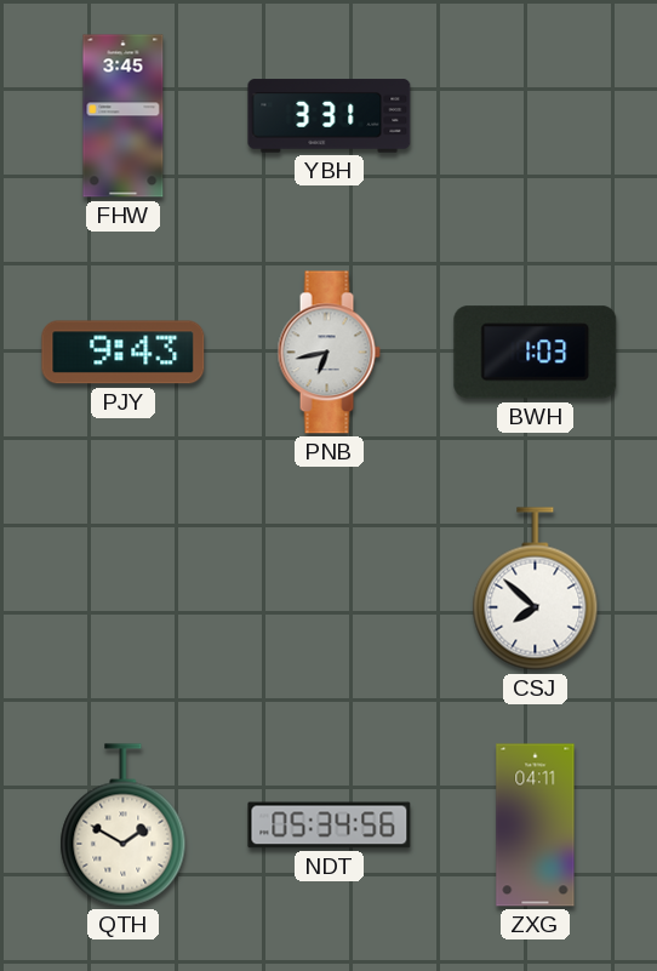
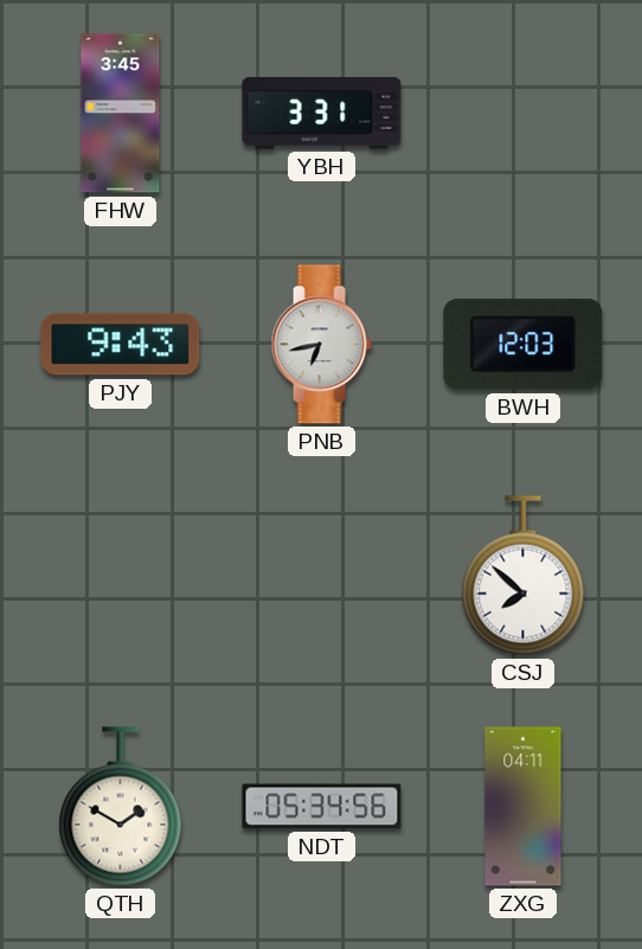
BWH: 1:03 -> 12:03 (524, 345)
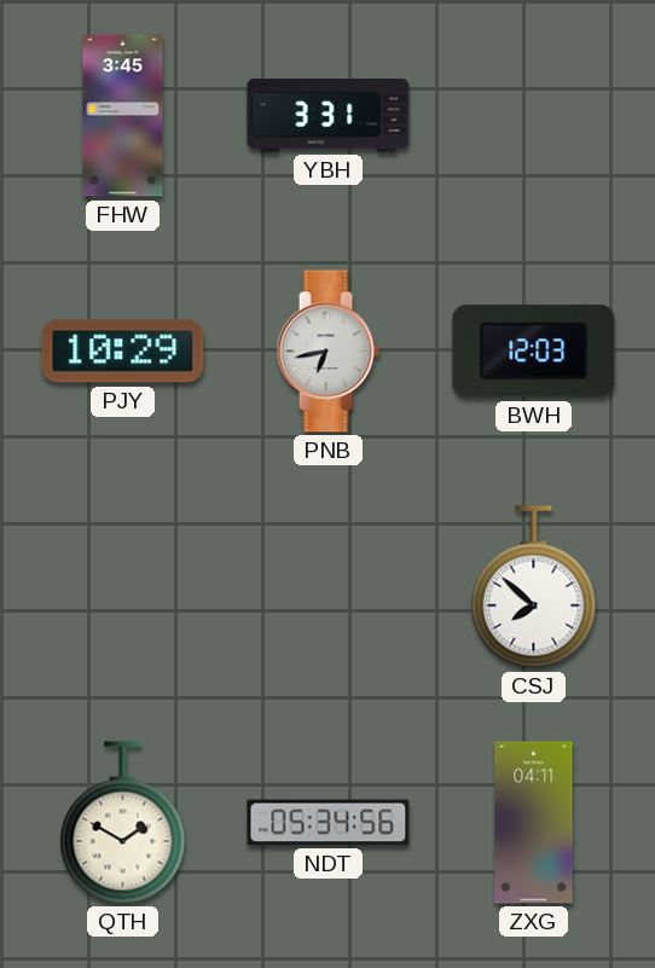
PJY: 9:43 -> 10:29 (123, 352)
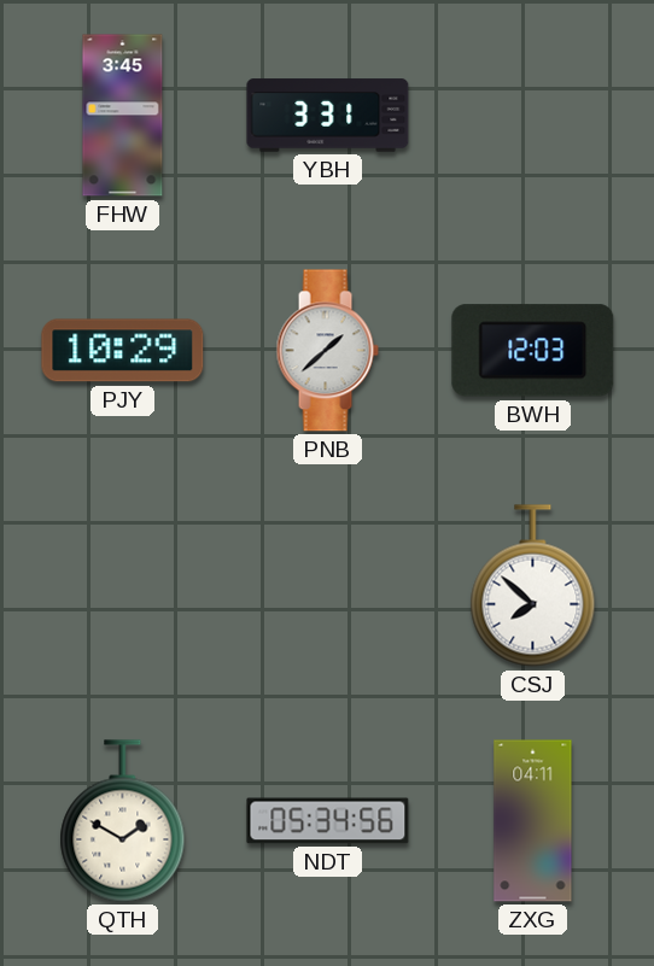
PNB: 6:43 -> 1:38 (327, 351)
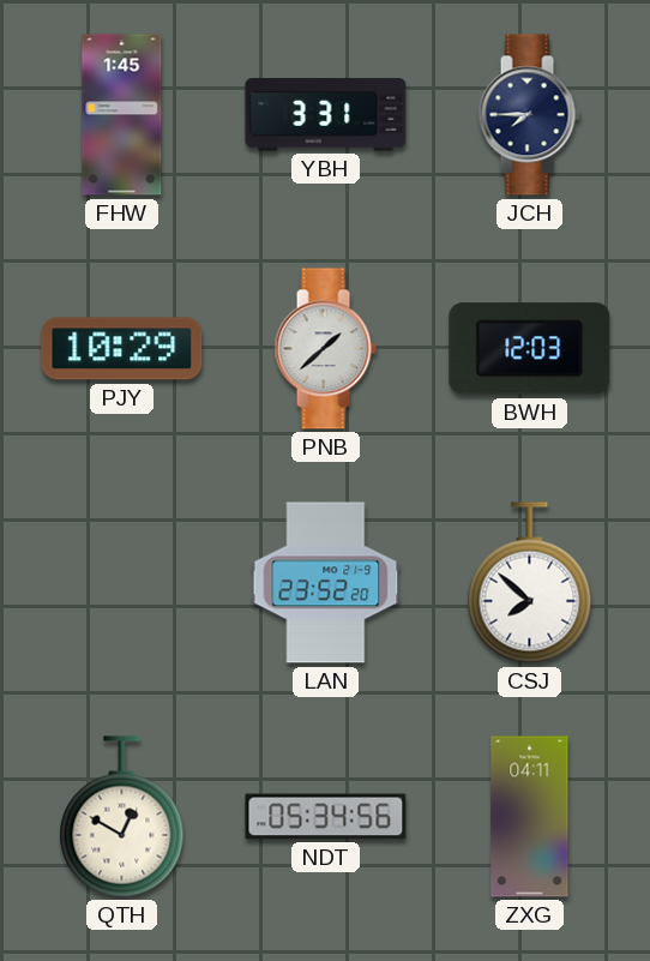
FHW: 3:45 -> 1:45 (122, 115)
JCH: none -> 7:45 (529, 115)
LAN: none -> 23:52 (326, 583)
QTH: 1:50 -> 12:50 (122, 817)
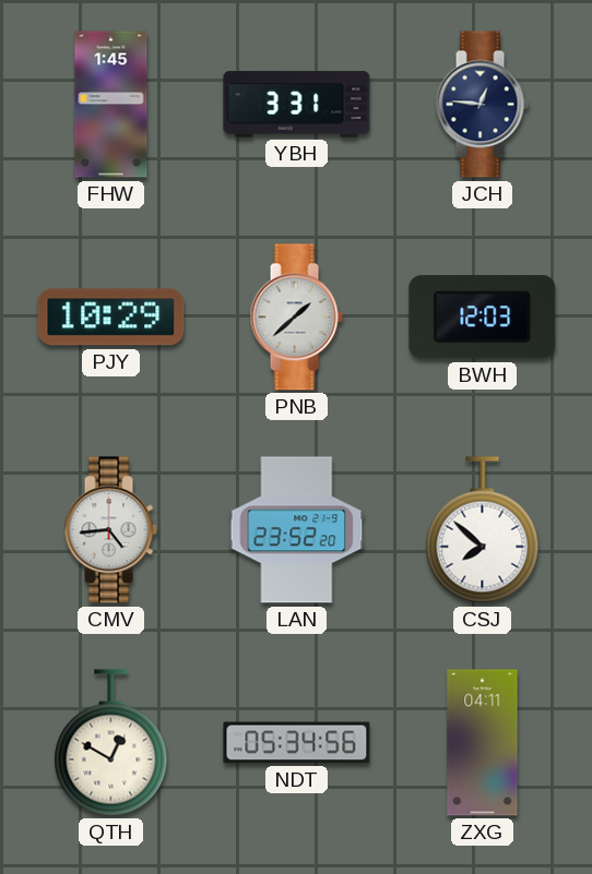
JCH: 7:45 -> 12:46 (482, 105)
CMV: none -> 4:44 (110, 530)
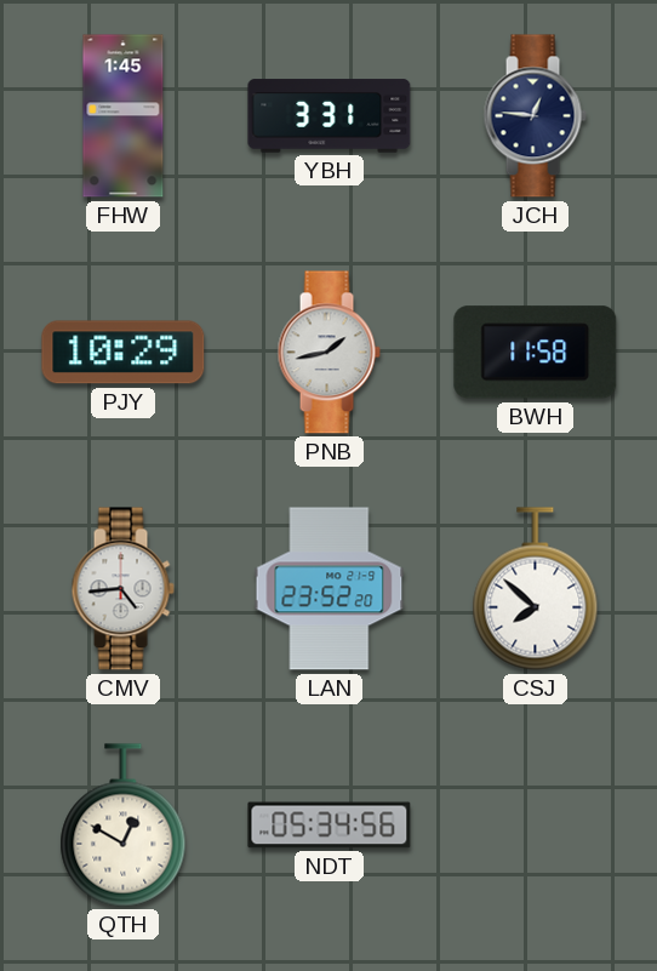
PNB: 1:38 -> 1:43 (328, 353)
BWH: 12:03 -> 11:58 (536, 353)
ZXG: 04:11 -> none (483, 743)
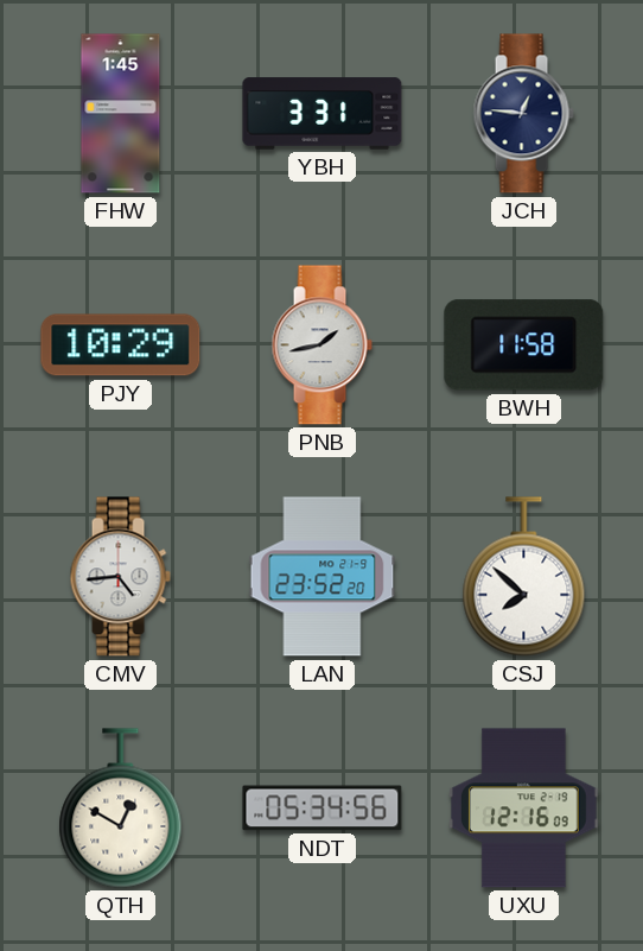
UXU: none -> 12:16 (524, 809)
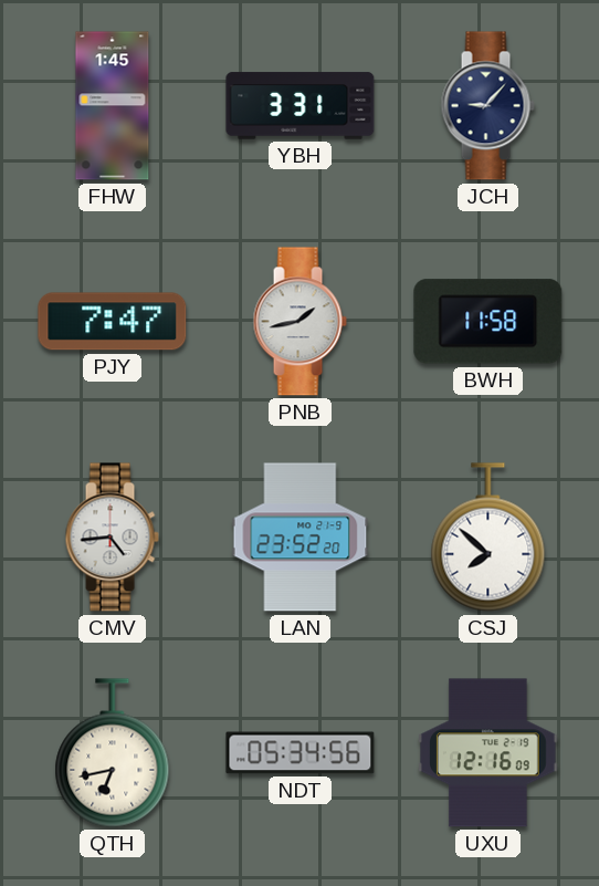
JCH: 12:46 -> 9:07 (487, 106)
PJY: 10:29 -> 7:47 (113, 322)
QTH: 12:50 -> 6:43 (113, 753)
